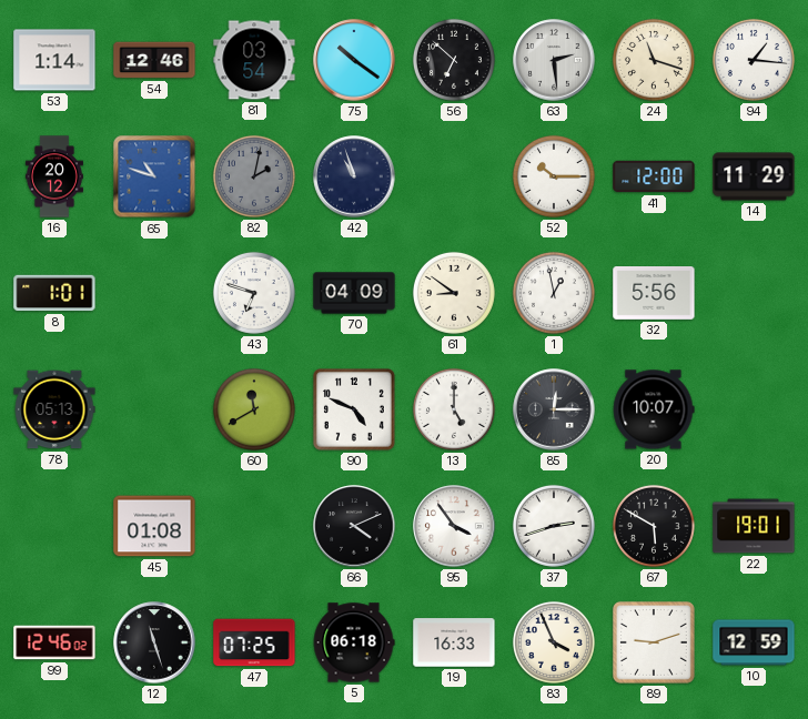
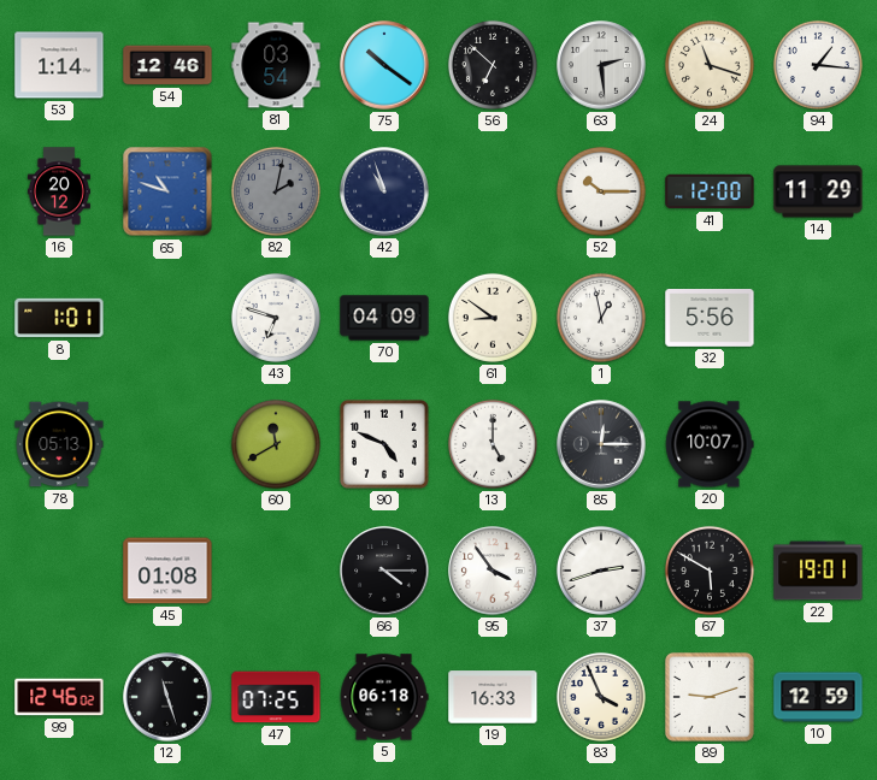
66: 4:11 -> 4:15 (384, 571)
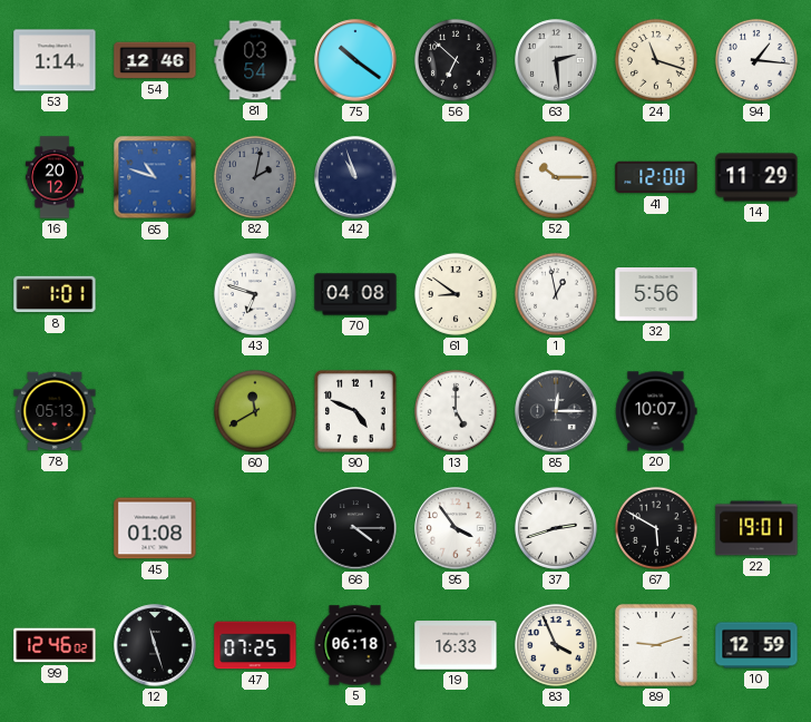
70: 04:09 -> 04:08 (355, 294)
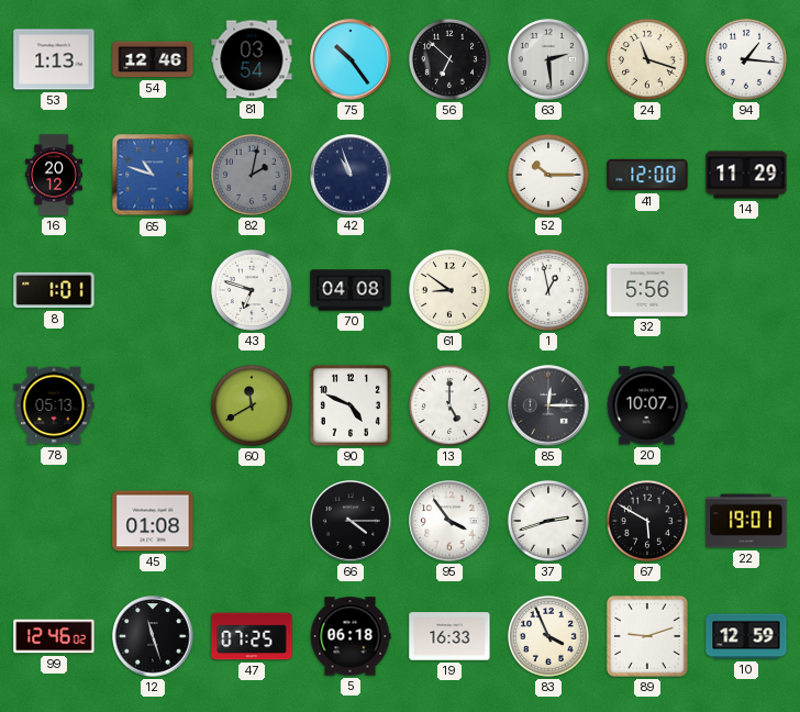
53: 1:14 -> 1:13 (54, 59)
75: 10:21 -> 10:24 (351, 59)
